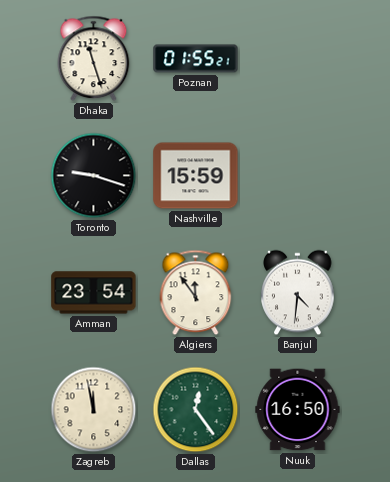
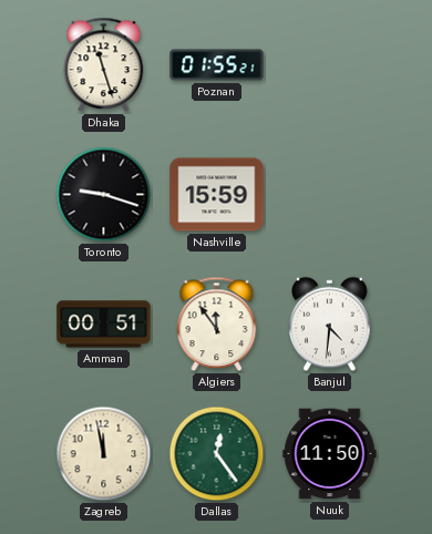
Amman: 23:54 -> 00:51 (104, 325)
Nuuk: 16:50 -> 11:50 (330, 454)
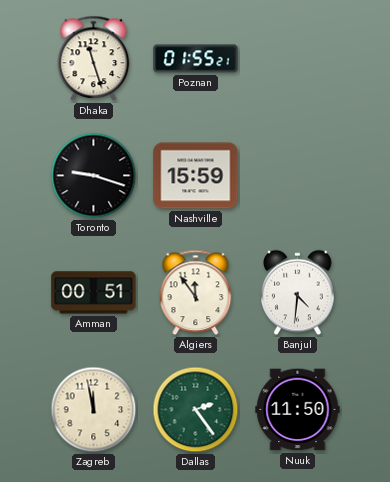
Dallas: 12:24 -> 2:24 (196, 410)
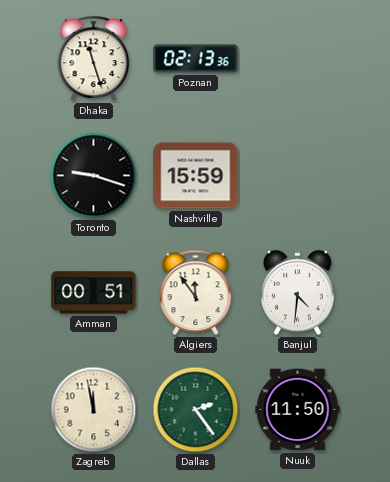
Poznan: 01:55 -> 02:13 (196, 59)
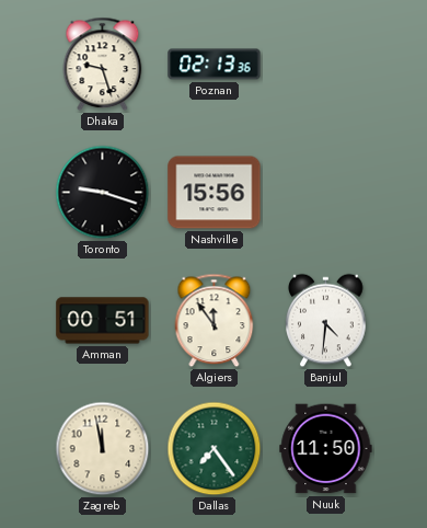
Dhaka: 11:27 -> 9:27 (103, 65)
Nashville: 15:59 -> 15:56 (215, 193)
Dallas: 2:24 -> 7:24 (215, 449)
